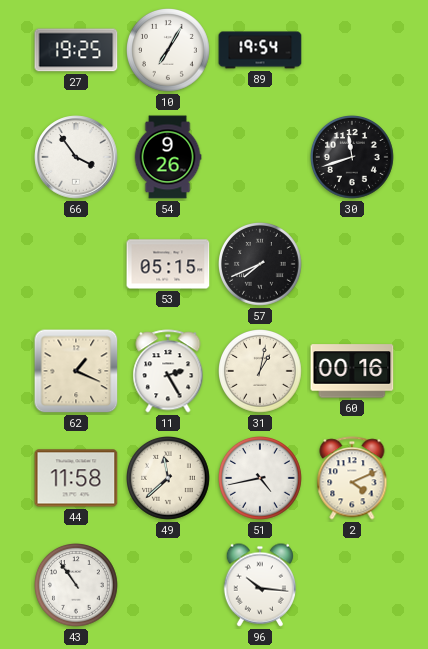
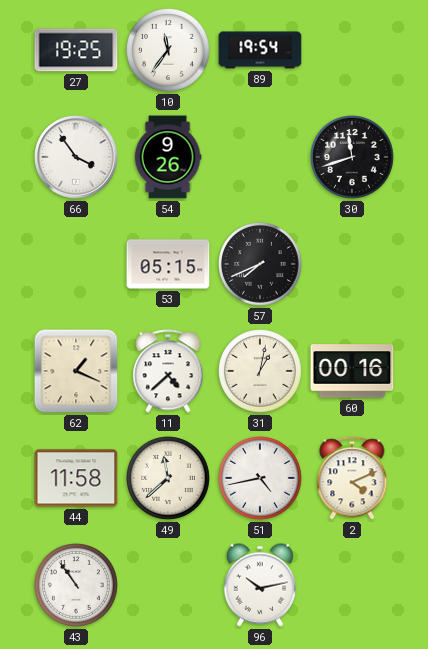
10: 7:05 -> 11:36 (169, 51)
11: 2:25 -> 4:38 (168, 371)
96: 10:16 -> 10:13 (259, 585)
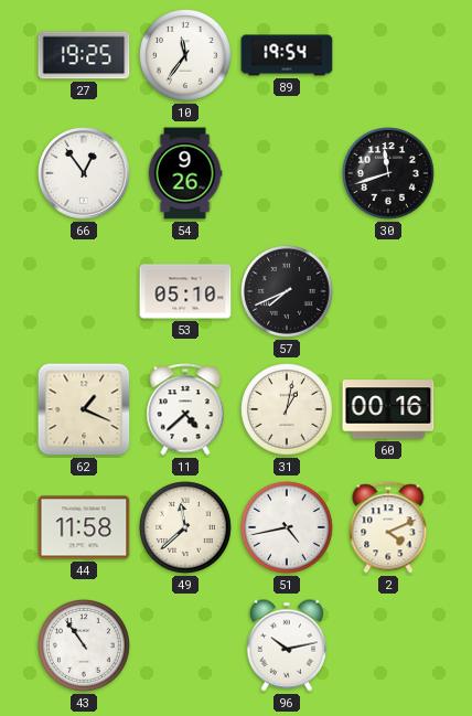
66: 3:54 -> 12:54 (84, 173)
53: 05:15 -> 05:10 (185, 291)
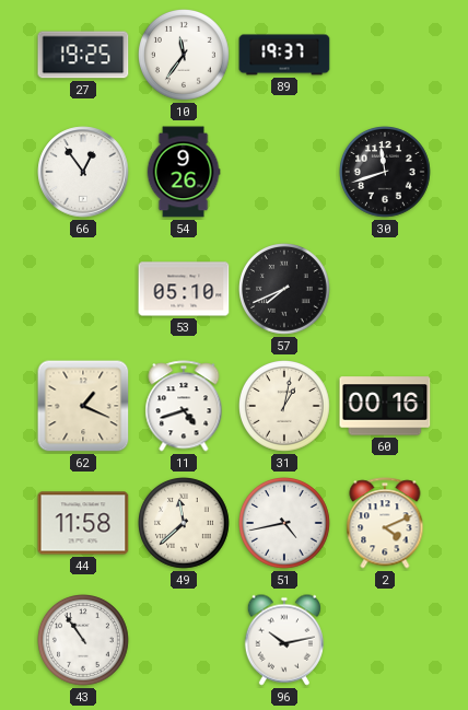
89: 19:54 -> 19:37 (284, 55)
11: 4:38 -> 4:42 (184, 406)
